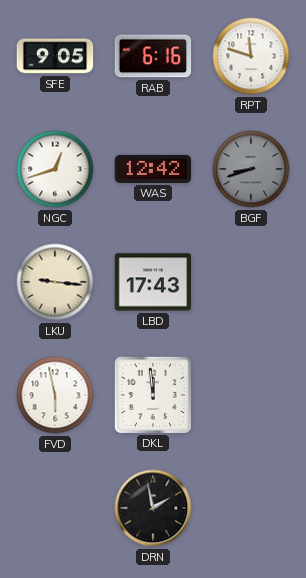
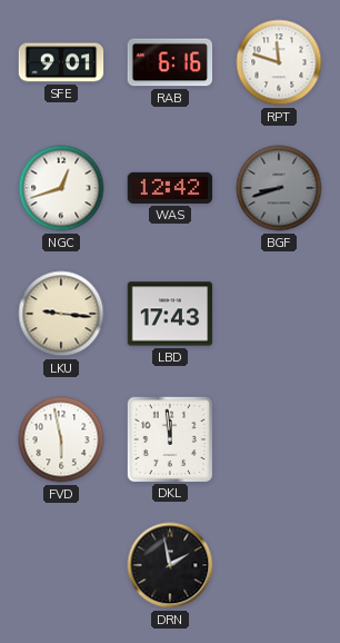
SFE: 9:05 -> 9:01 (61, 62)
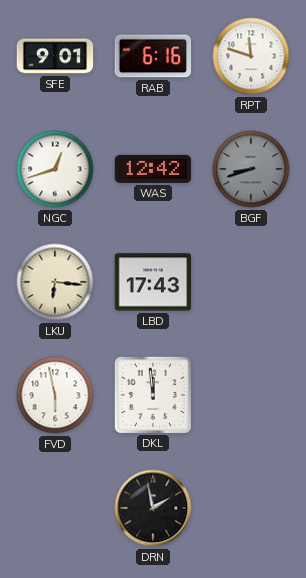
LKU: 9:16 -> 6:16 (55, 282)
